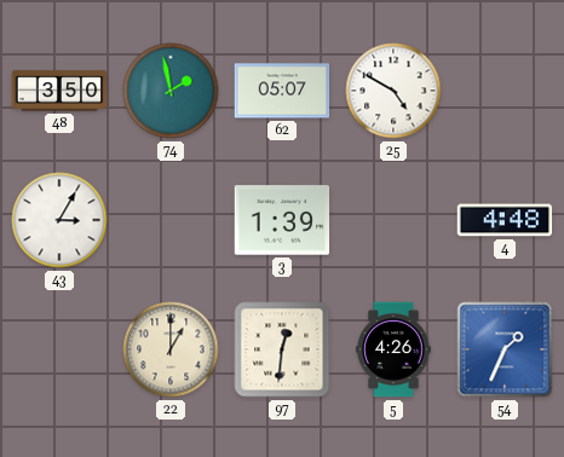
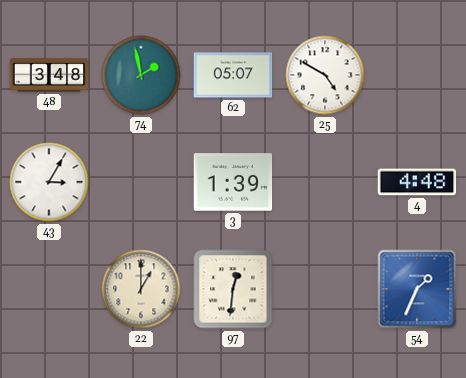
48: 3:50 -> 3:48 (49, 75)
5: 4:26 -> none (393, 349)
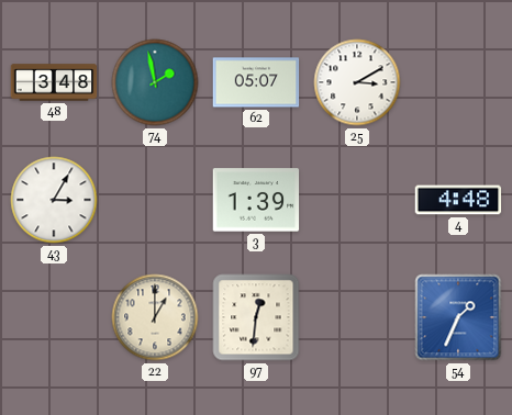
25: 4:50 -> 3:10 (357, 82)
